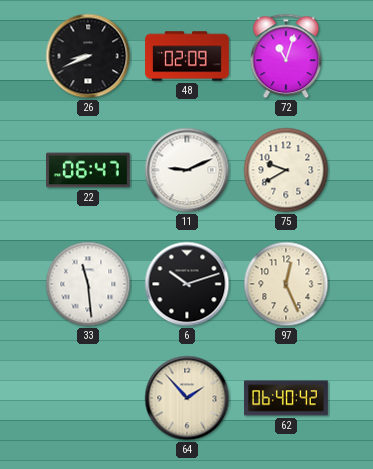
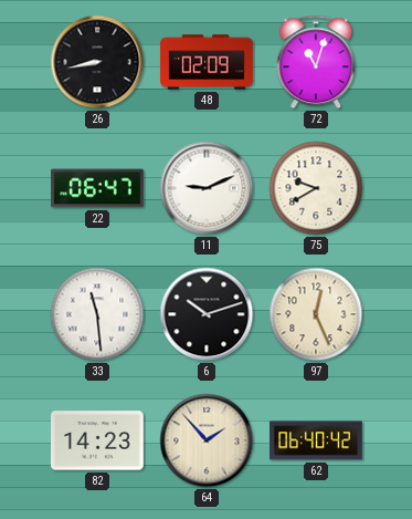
26: 8:41 -> 8:43 (97, 62)
82: none -> 14:23 (98, 440)
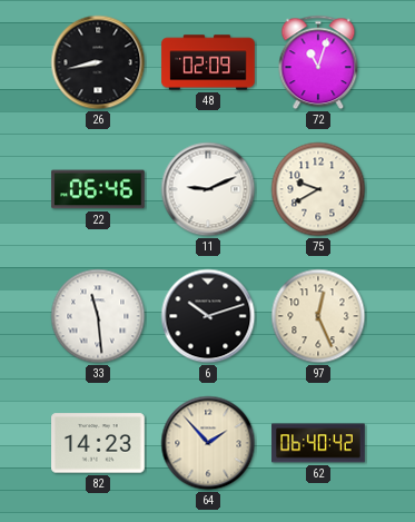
22: 06:47 -> 06:46 (98, 189)
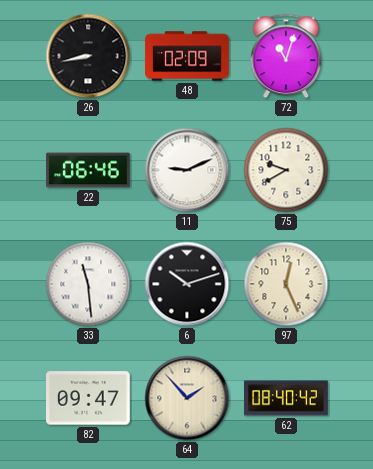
82: 14:23 -> 09:47 (89, 398)
62: 06:40 -> 08:40 (286, 398)
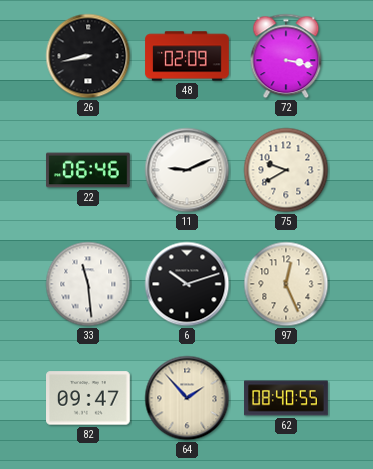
72: 11:03 -> 3:17 (286, 56)
62: 08:40:42 -> 08:40:55 (286, 398)
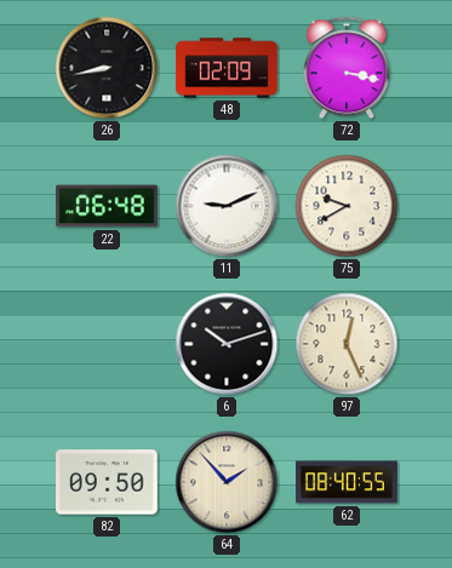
22: 06:46 -> 06:48 (107, 206)
33: 11:29 -> none (88, 284)
82: 09:47 -> 09:50 (108, 482)
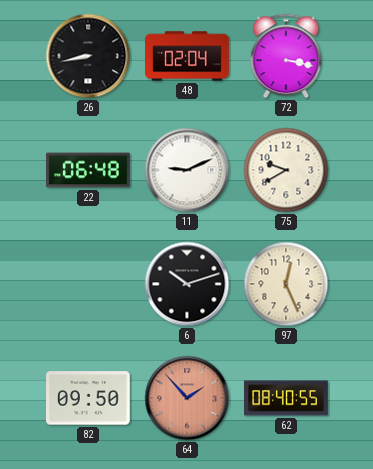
48: 02:09 -> 02:04 (187, 56)
64 dial: cream -> salmon (187, 398)
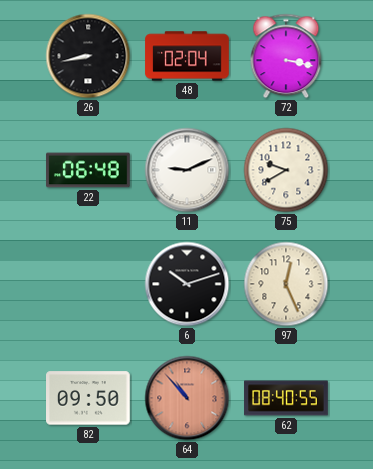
64: 1:53 -> 10:53 (187, 398)
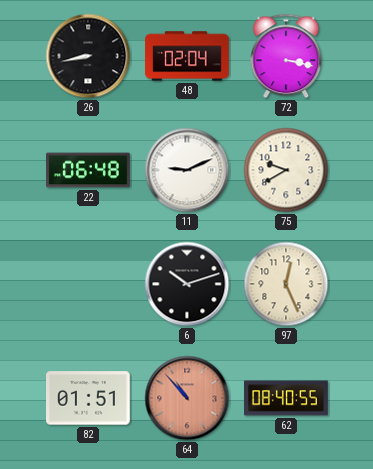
82: 09:50 -> 01:51 (89, 398)
